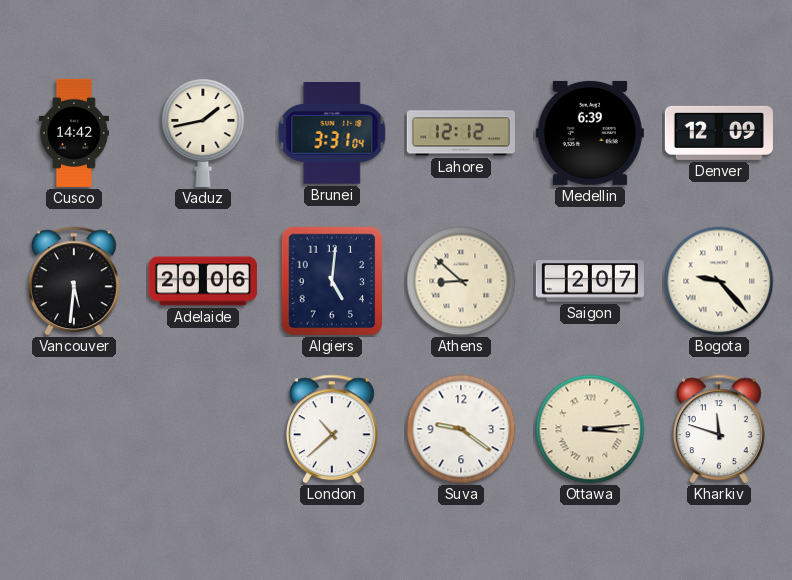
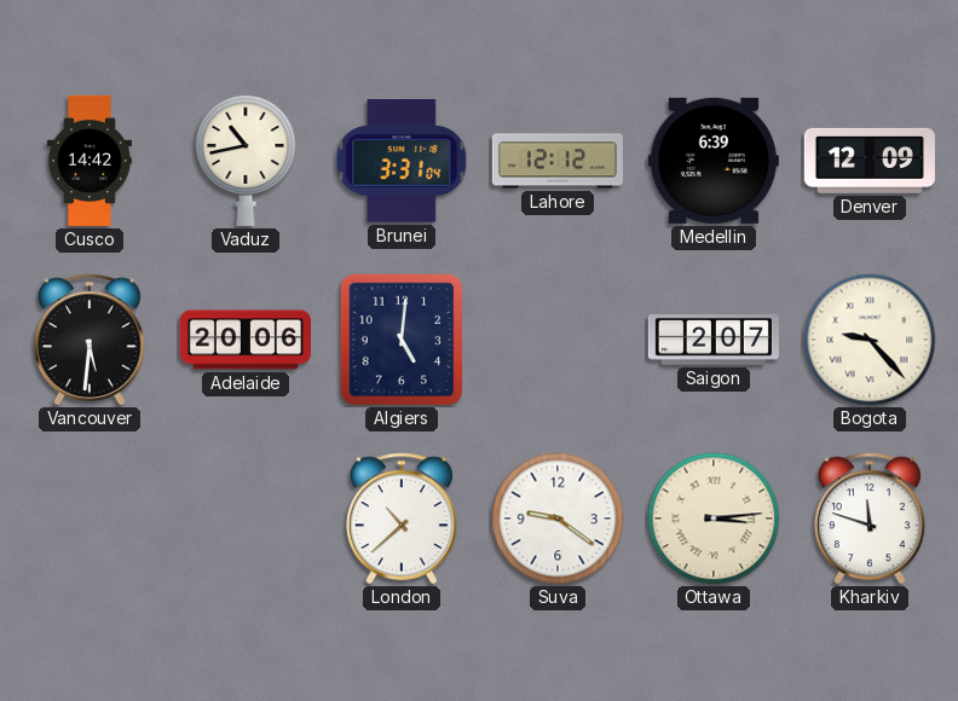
Vaduz: 1:43 -> 10:43 (246, 161)
Athens: 8:52 -> none (461, 281)
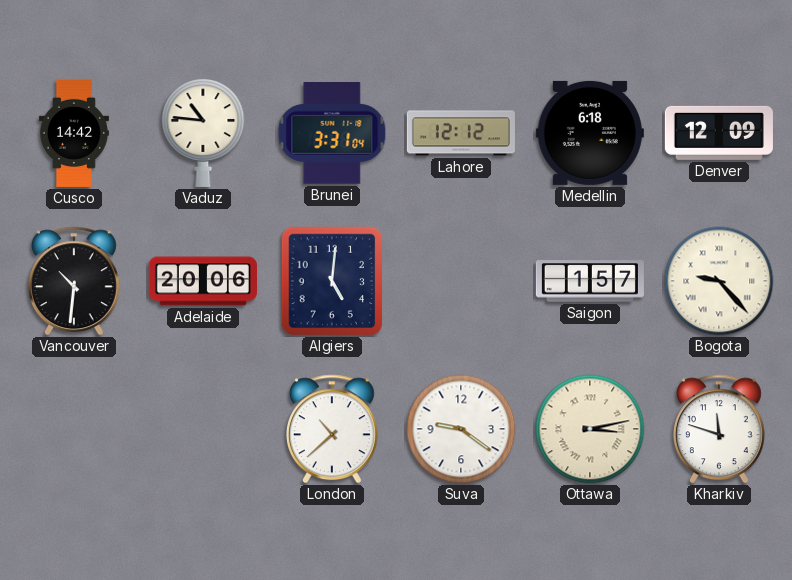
Vaduz: 10:43 -> 10:46 (203, 133)
Medellin: 6:39 -> 6:18 (590, 133)
Vancouver: 5:31 -> 10:31 (74, 281)
Saigon: 2:07 -> 1:57 (590, 281)
Ottawa: 3:14 -> 3:13 (590, 429)
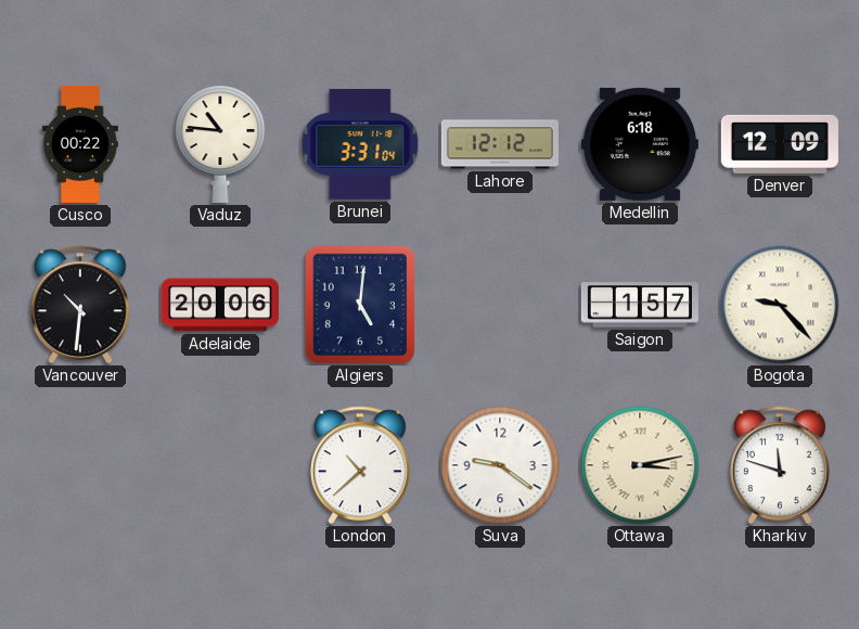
Cusco: 14:42 -> 00:22 (80, 144)
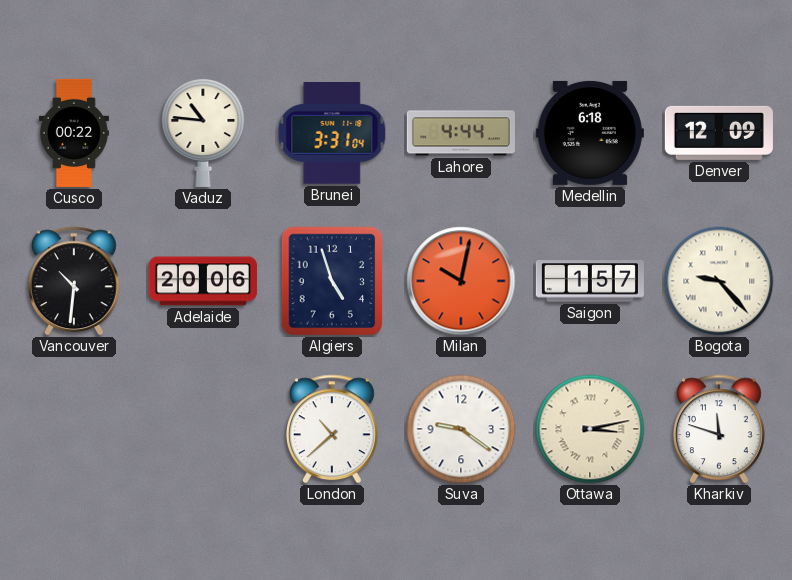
Lahore: 12:12 -> 4:44 (461, 133)
Algiers: 5:01 -> 4:57 (332, 281)
Milan: none -> 10:02 (461, 281)
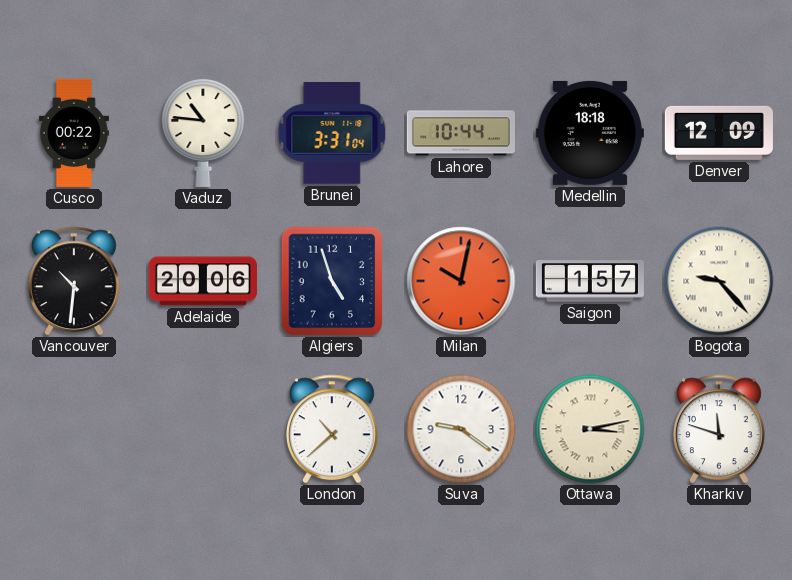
Lahore: 4:44 -> 10:44 (461, 133)
Medellin: 6:18 -> 18:18 (590, 133)
